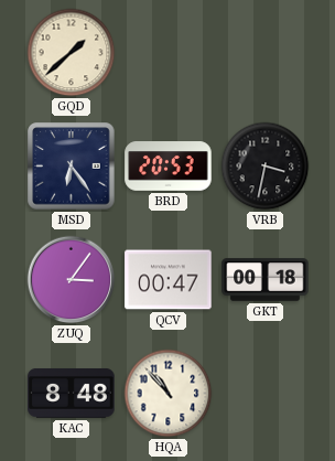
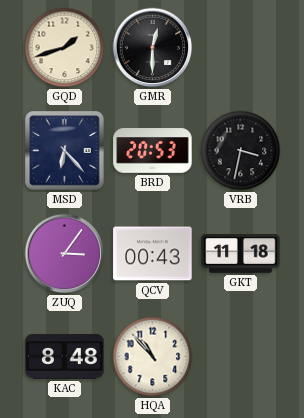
GQD: 1:38 -> 1:42 (65, 48)
GMR: none -> 12:30 (153, 48)
MSD: 6:24 -> 6:23 (65, 151)
QCV: 00:47 -> 00:43 (153, 254)
GKT: 00:18 -> 11:18 (241, 254)
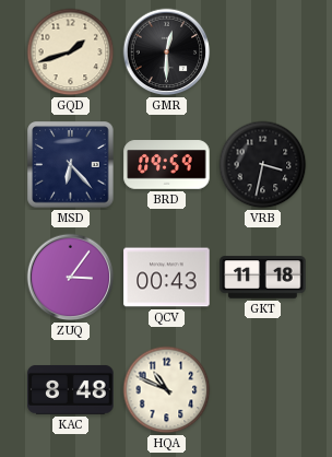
BRD: 20:53 -> 09:59 (167, 165)
HQA: 10:53 -> 10:49 (167, 390)
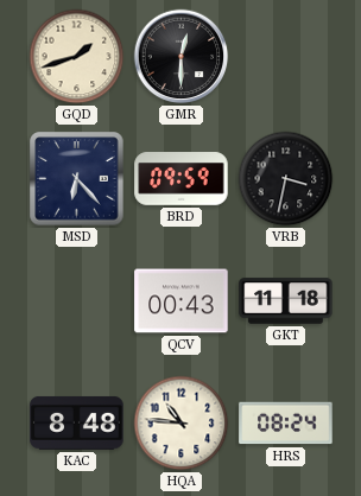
ZUQ: 3:06 -> none (71, 278)
HQA: 10:49 -> 10:46 (182, 424)
HRS: none -> 08:24 (286, 424)
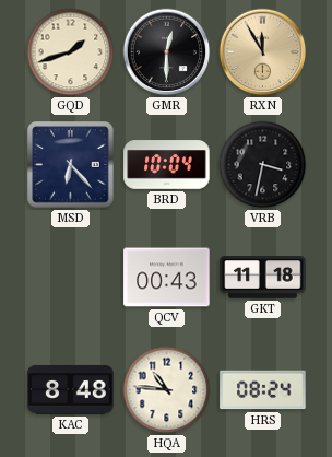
RXN: none -> 11:55 (263, 52)
BRD: 09:59 -> 10:04 (167, 165)
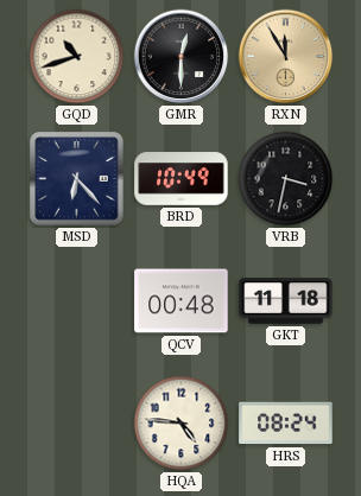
GQD: 1:42 -> 10:42 (77, 57)
BRD: 10:04 -> 10:49 (182, 179)
QCV: 00:43 -> 00:48 (182, 301)
KAC: 8:48 -> none (71, 389)
HQA: 10:46 -> 4:46 (182, 424)
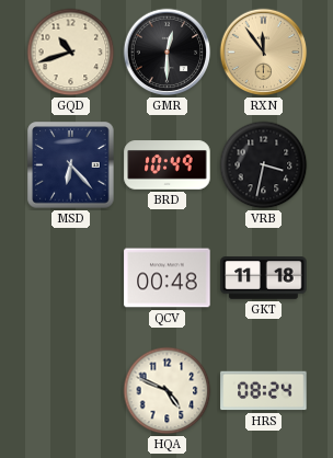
RXN: 11:55 -> 11:54 (264, 53)
HQA: 4:46 -> 4:49 (168, 391)
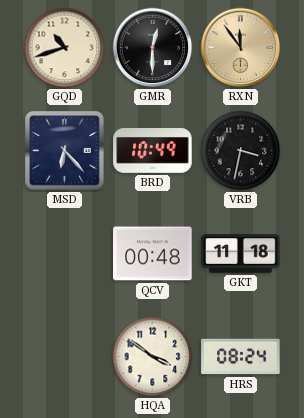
HQA: 4:49 -> 3:51 (153, 357)
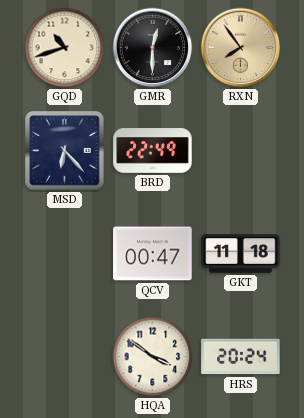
RXN: 11:54 -> 7:54 (241, 48)
BRD: 10:49 -> 22:49 (153, 151)
VRB: 3:32 -> none (241, 151)
QCV: 00:48 -> 00:47 (153, 254)
HRS: 08:24 -> 20:24 (241, 357)
